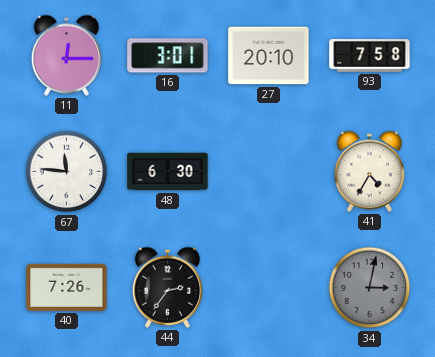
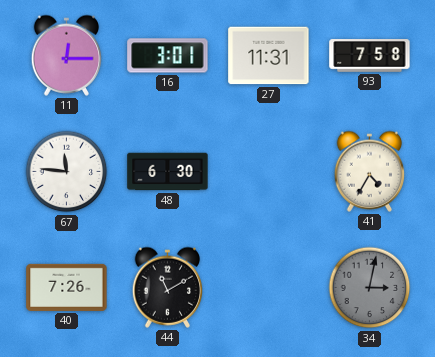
27: 20:10 -> 11:31 (269, 56)
44: 2:36 -> 11:10 (168, 287)
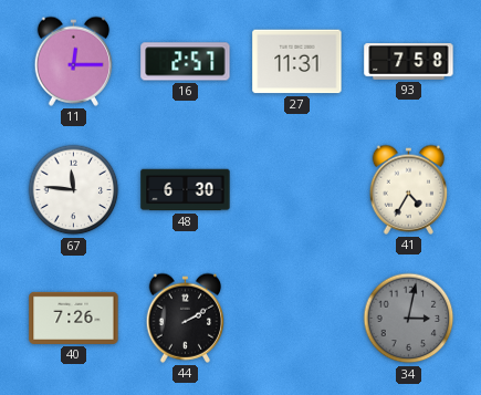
16: 3:01 -> 2:57 (186, 62)
44: 11:10 -> 2:10 (186, 318)
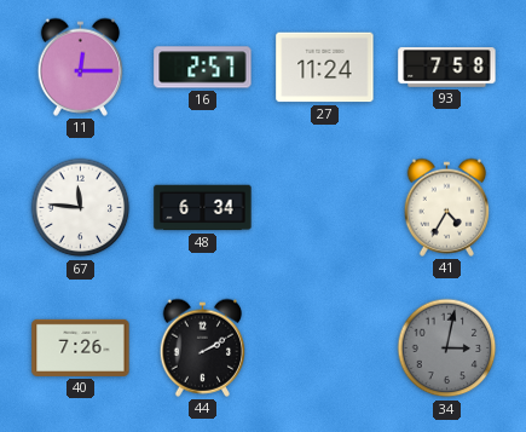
27: 11:31 -> 11:24 (325, 68)
48: 6:30 -> 6:34 (203, 208)
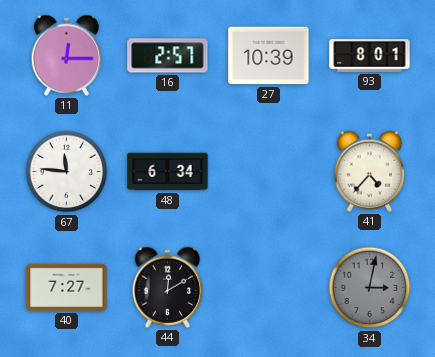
27: 11:24 -> 10:39 (269, 56)
93: 7:58 -> 8:01 (370, 56)
41: 4:35 -> 4:37 (370, 171)
40: 7:26 -> 7:27 (67, 287)
44: 2:10 -> 12:10 (168, 287)
